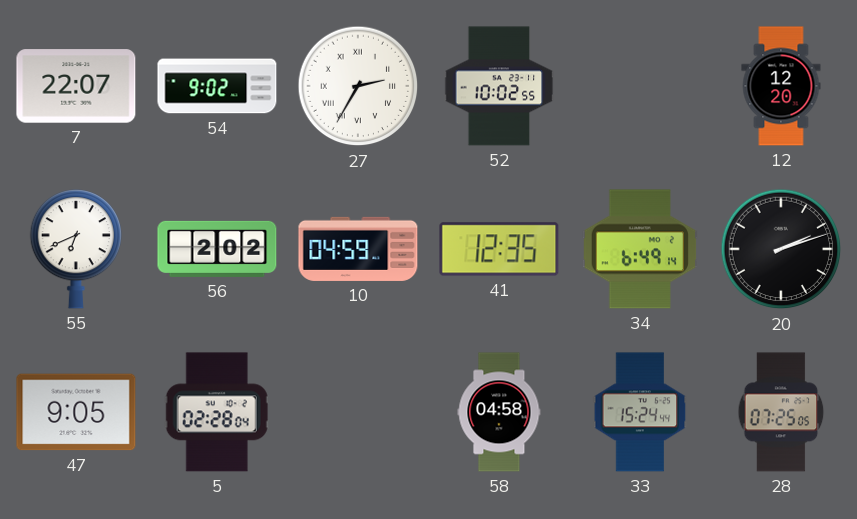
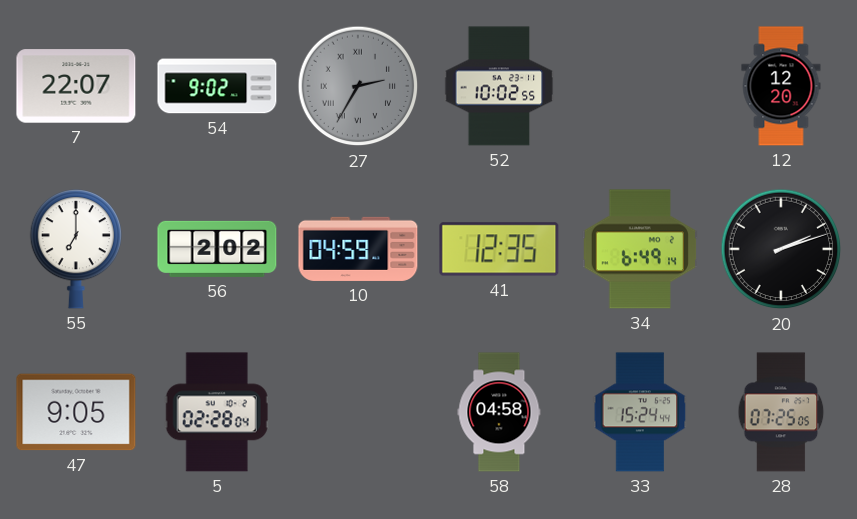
27 dial: white -> grey (358, 86)
55: 6:41 -> 7:00 (75, 249)
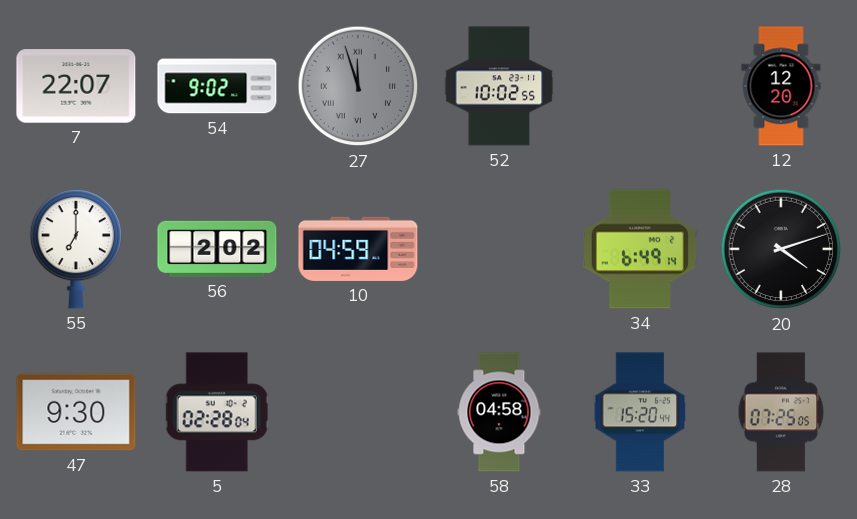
27: 2:35 -> 11:57 (358, 86)
41: 12:35 -> none (499, 249)
20: 2:12 -> 4:12 (781, 249)
47: 9:05 -> 9:30 (76, 412)
33: 15:24 -> 15:20 (640, 412)
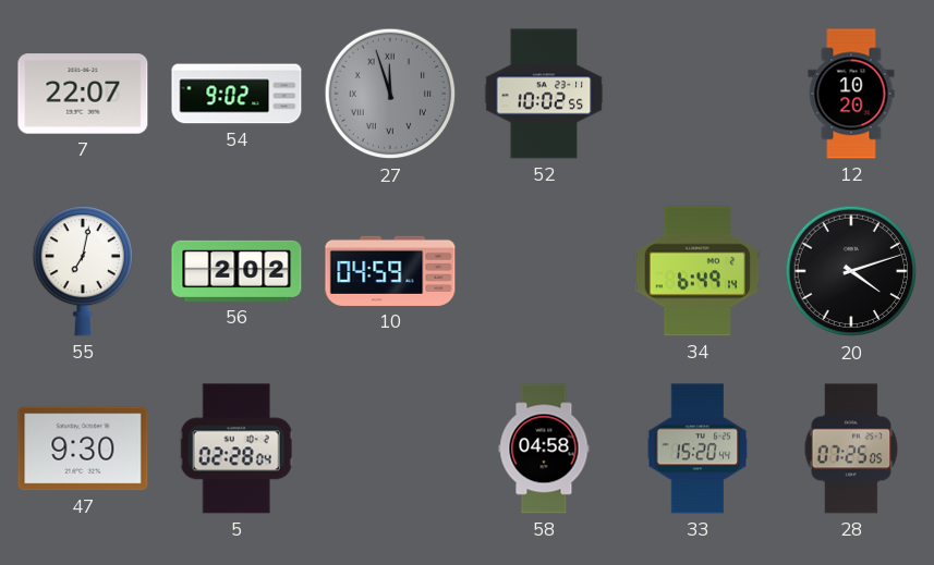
12: 12:20 -> 10:20 (851, 94)
55: 7:00 -> 7:02 (82, 271)
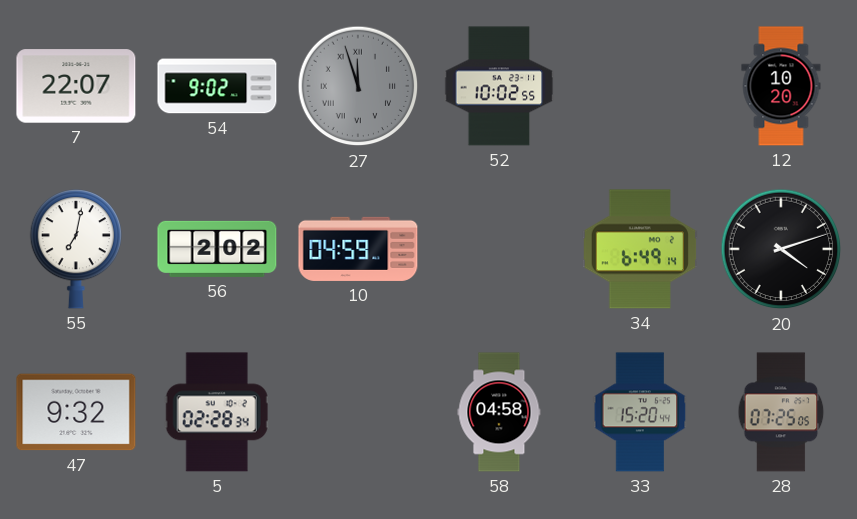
47: 9:30 -> 9:32 (76, 412)
5: 02:28:04 -> 02:28:34 (217, 412)
